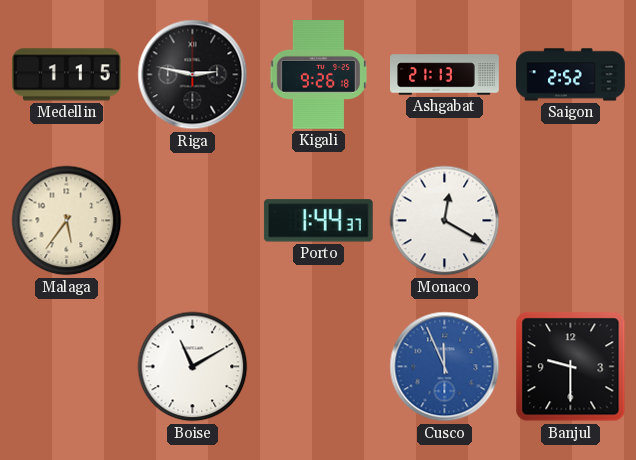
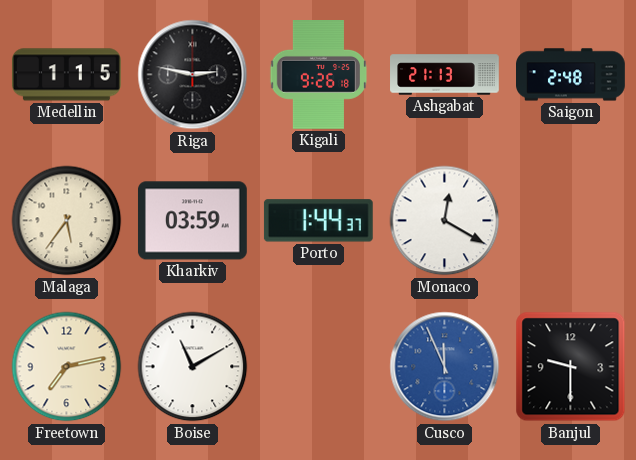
Saigon: 2:52 -> 2:48 (571, 75)
Kharkiv: none -> 03:59 (192, 221)
Freetown: none -> 7:13 (67, 367)
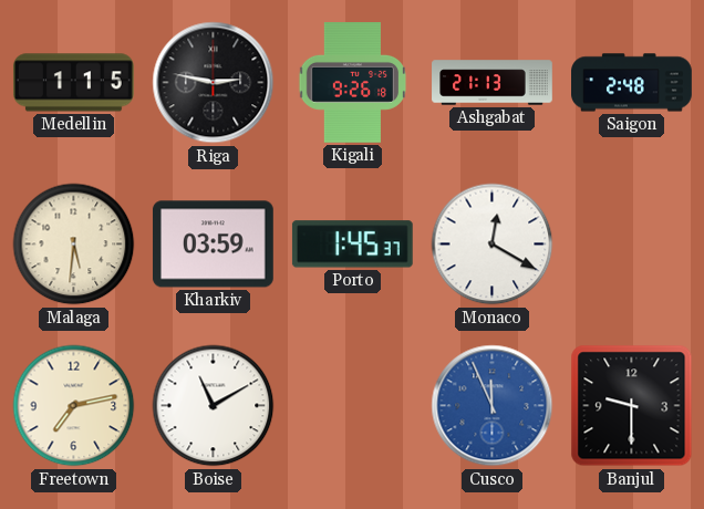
Malaga: 5:36 -> 5:31 (74, 245)
Porto: 1:44 -> 1:45 (352, 245)
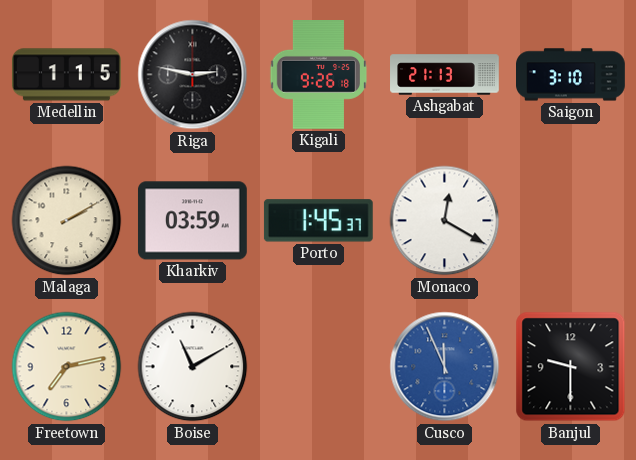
Saigon: 2:48 -> 3:10 (571, 75)
Malaga: 5:31 -> 2:10 (67, 221)
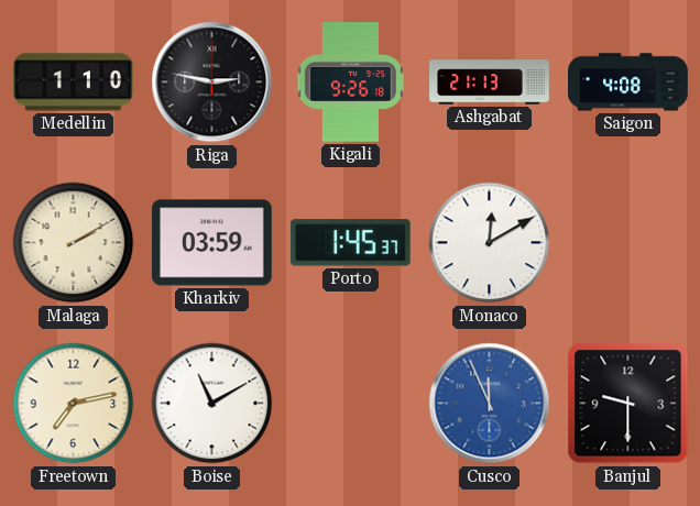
Medellin: 1:15 -> 1:10 (73, 82)
Saigon: 3:10 -> 4:08 (628, 82)
Monaco: 12:20 -> 12:10 (490, 243)
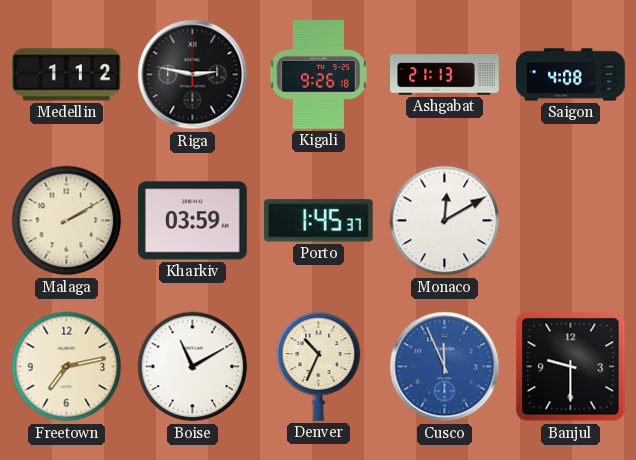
Medellin: 1:10 -> 1:12 (66, 75)
Denver: none -> 10:34 (319, 366)
